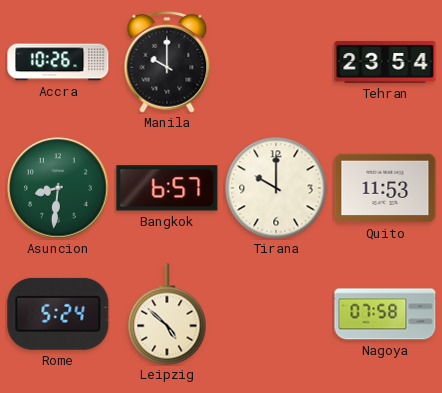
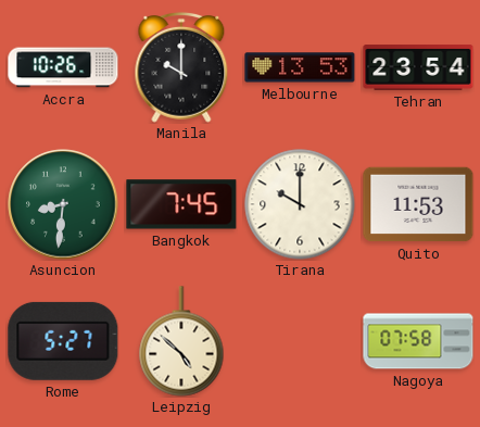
Melbourne: none -> 13:53 (300, 67)
Bangkok: 6:57 -> 7:45 (181, 204)
Rome: 5:24 -> 5:27 (63, 341)
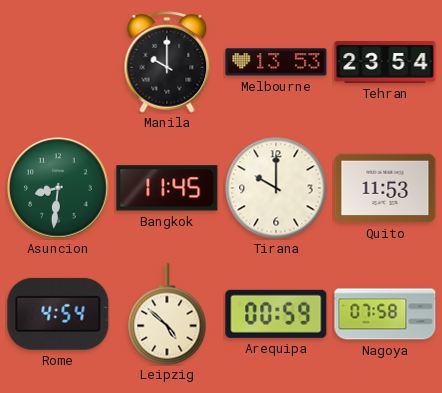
Accra: 10:26 -> none (63, 67)
Bangkok: 7:45 -> 11:45 (167, 188)
Rome: 5:27 -> 4:54 (58, 314)
Arequipa: none -> 00:59 (276, 314)
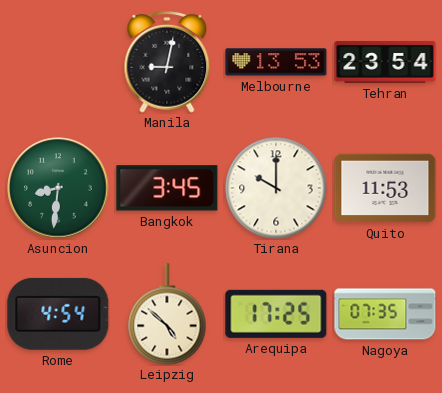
Manila: 10:00 -> 9:02 (167, 62)
Bangkok: 11:45 -> 3:45 (167, 188)
Arequipa: 00:59 -> 17:25 (276, 314)
Nagoya: 07:58 -> 07:35 (385, 314)
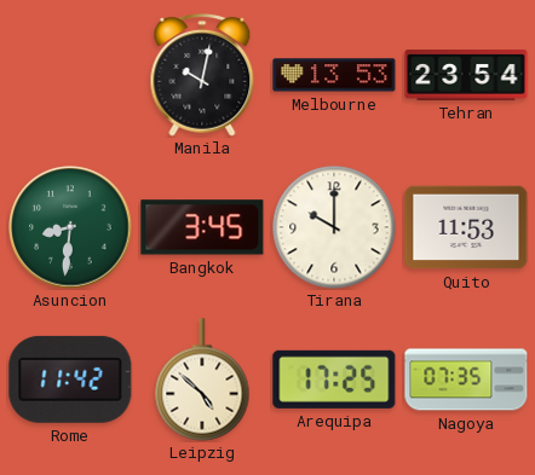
Manila: 9:02 -> 10:02 (202, 75)
Rome: 4:54 -> 11:42 (70, 380)
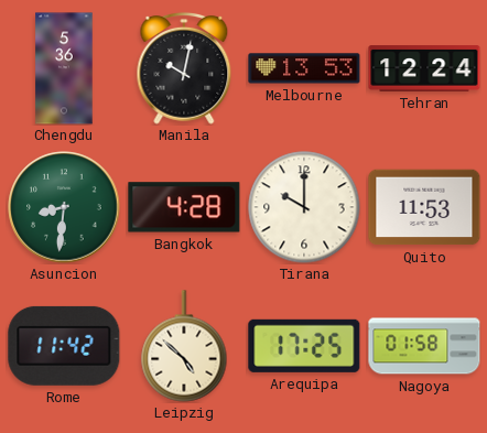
Chengdu: none -> 5:36 (64, 68)
Tehran: 23:54 -> 12:24 (424, 68)
Bangkok: 3:45 -> 4:28 (184, 207)
Nagoya: 07:35 -> 01:58 (424, 346)
